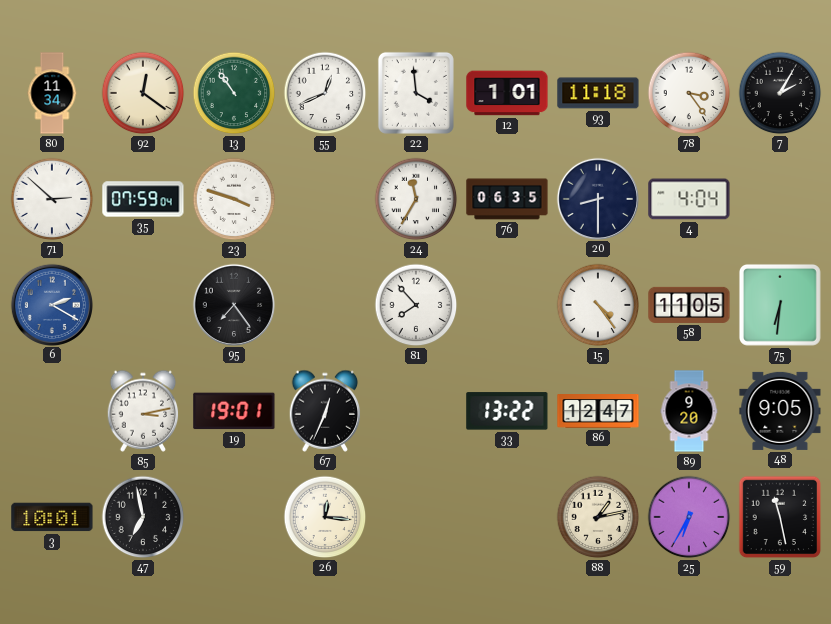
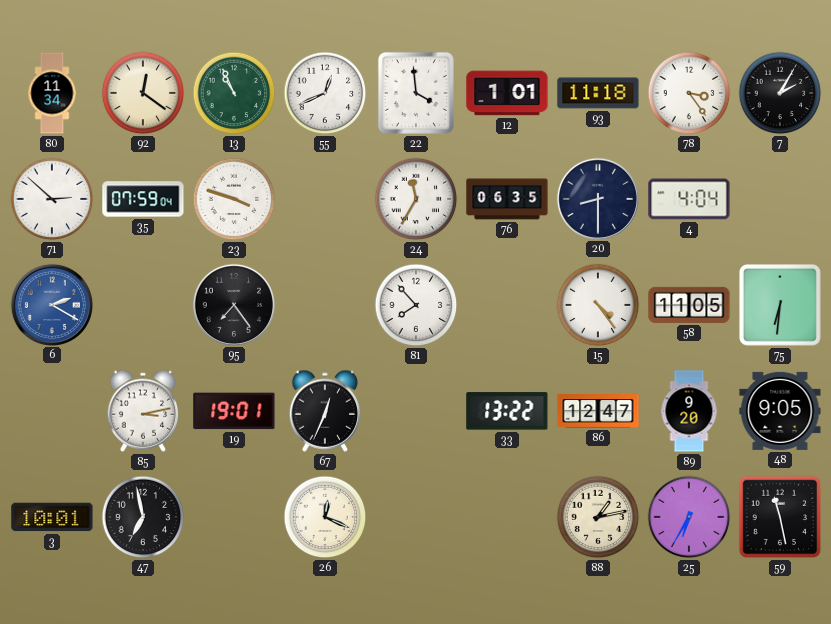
13: 10:54 -> 10:56 (234, 93)
26: 12:16 -> 12:19 (325, 517)
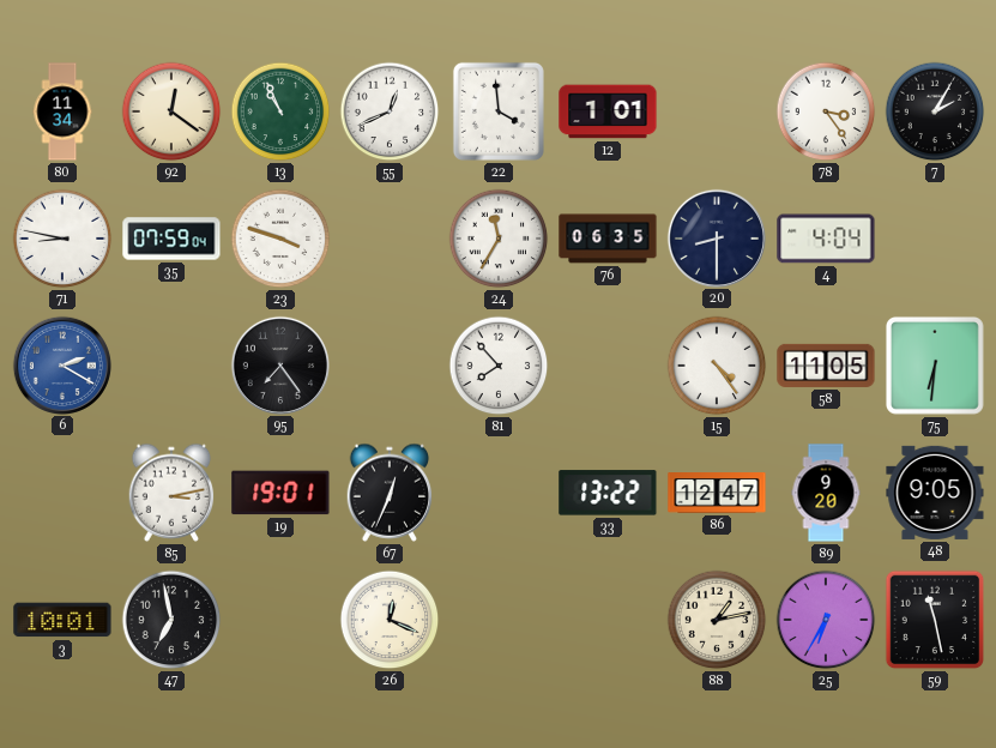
93: 11:18 -> none (598, 93)
71: 2:52 -> 8:47 (62, 239)
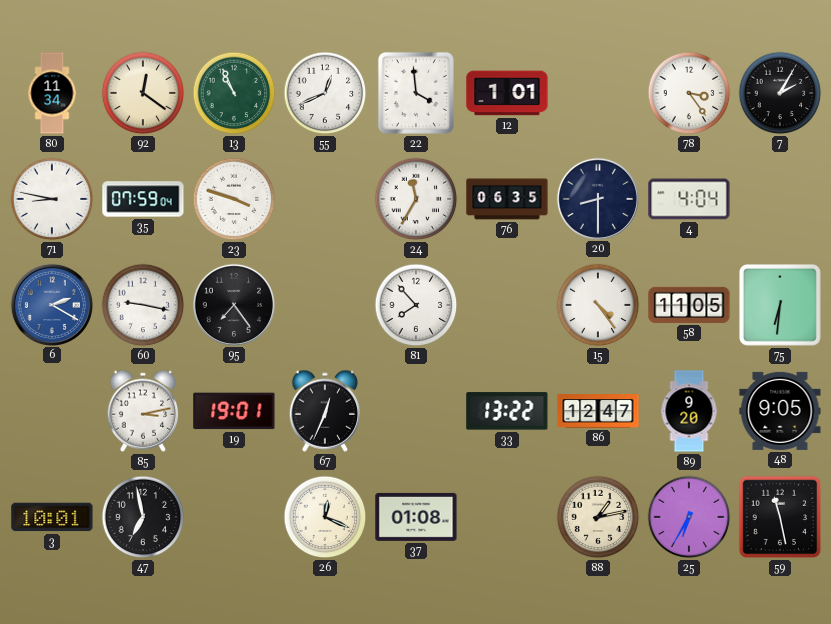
60: none -> 9:17 (143, 305)
37: none -> 01:08 (416, 517)
